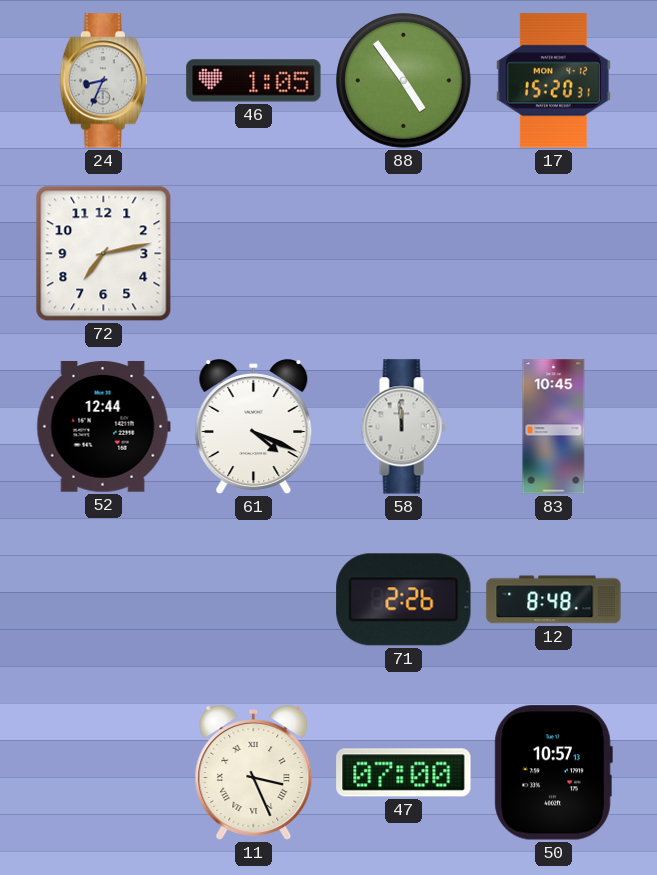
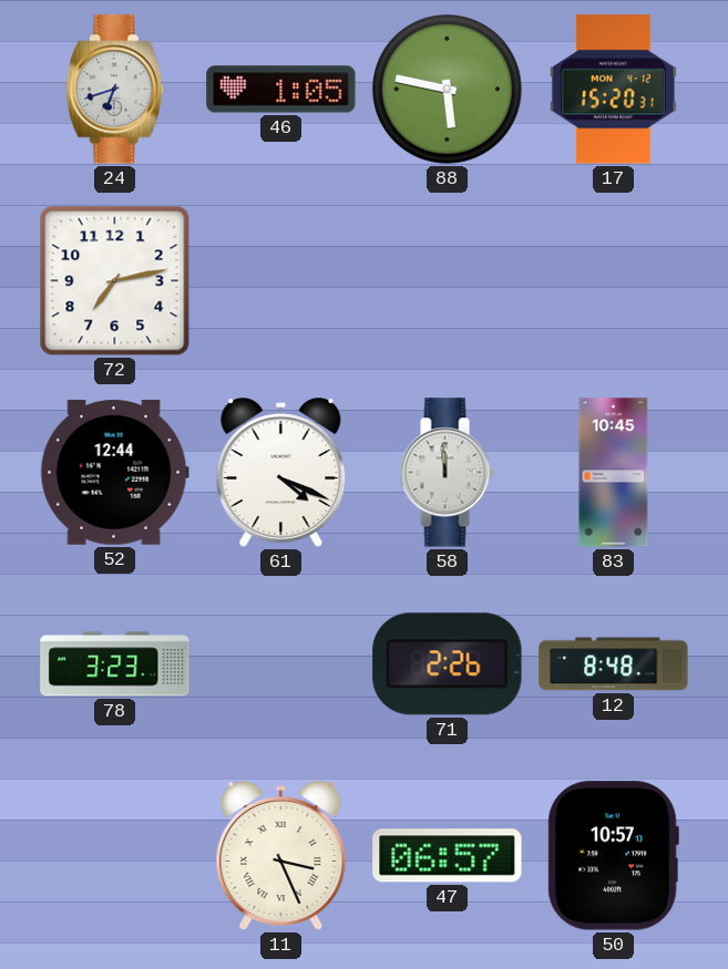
24: 8:34 -> 6:42 (114, 90)
88: 4:54 -> 5:47 (448, 90)
78: none -> 3:23 (115, 664)
47: 07:00 -> 06:57 (448, 856)
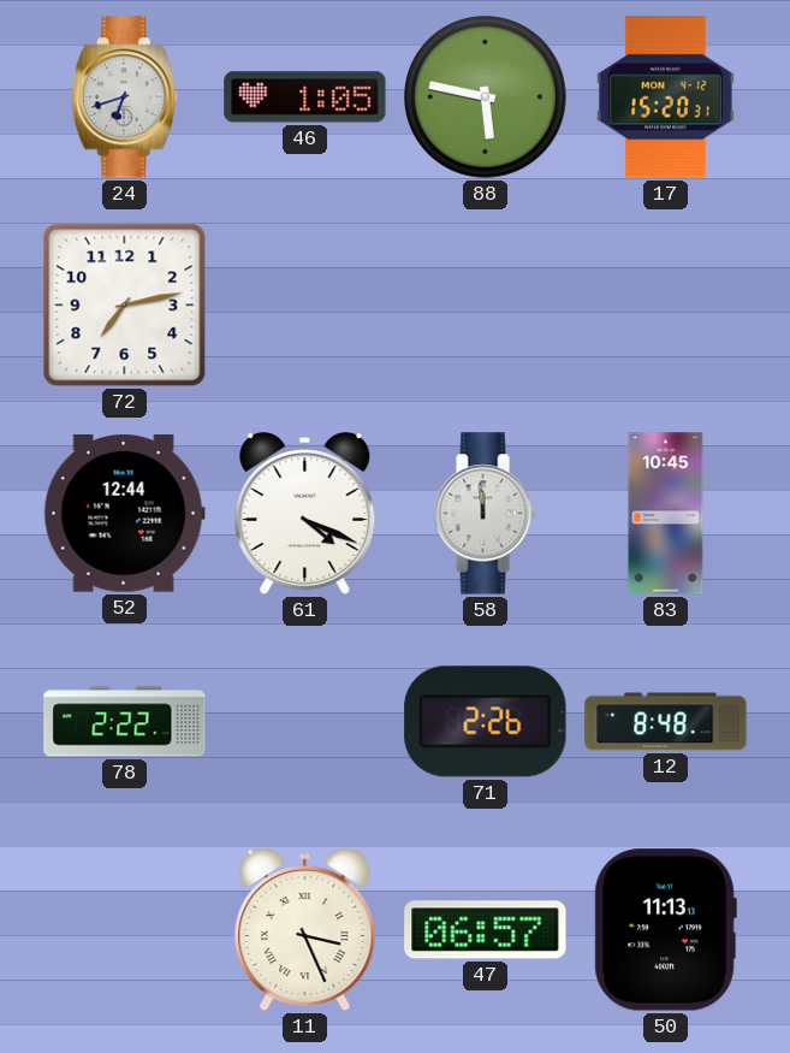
78: 3:23 -> 2:22 (125, 722)
50: 10:57 -> 11:13 (665, 930)
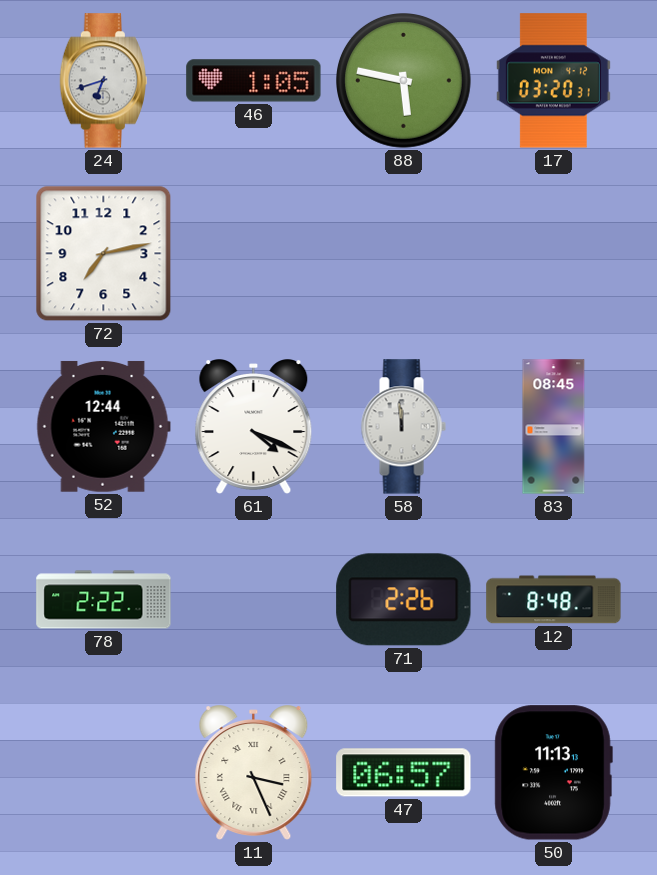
17: 15:20 -> 03:20 (553, 81)
83: 10:45 -> 08:45 (554, 427)
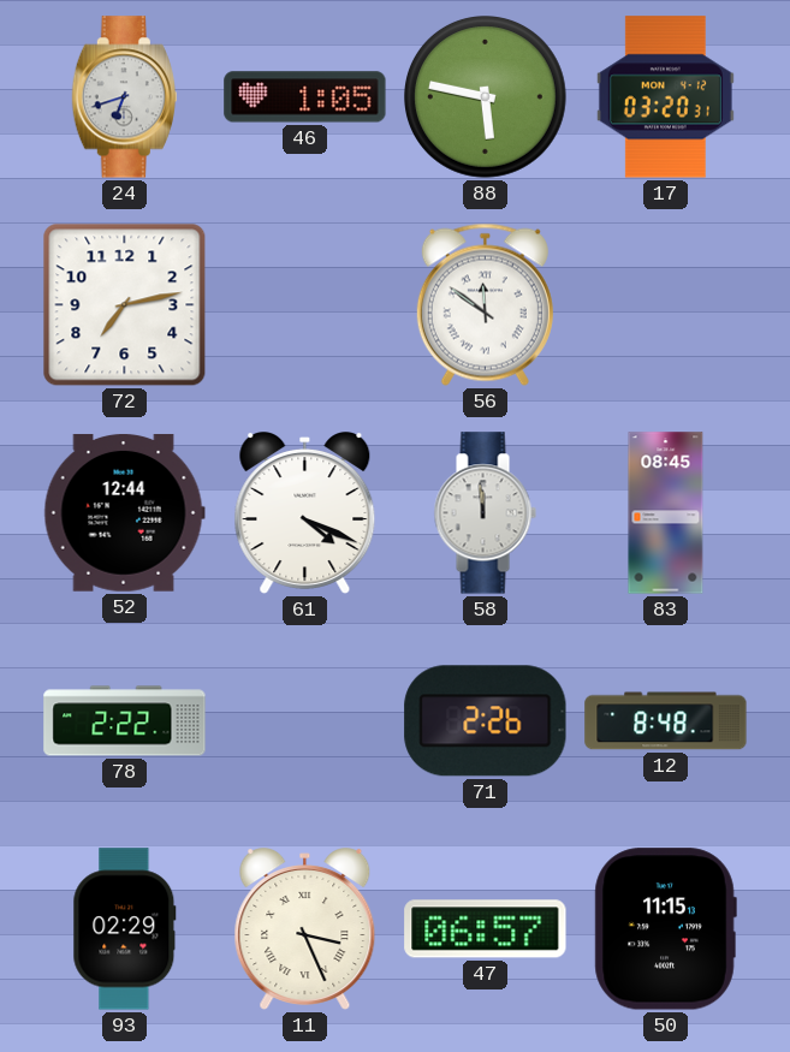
56: none -> 11:51 (485, 304)
93: none -> 02:29 (125, 929)
50: 11:13 -> 11:15 (665, 929)
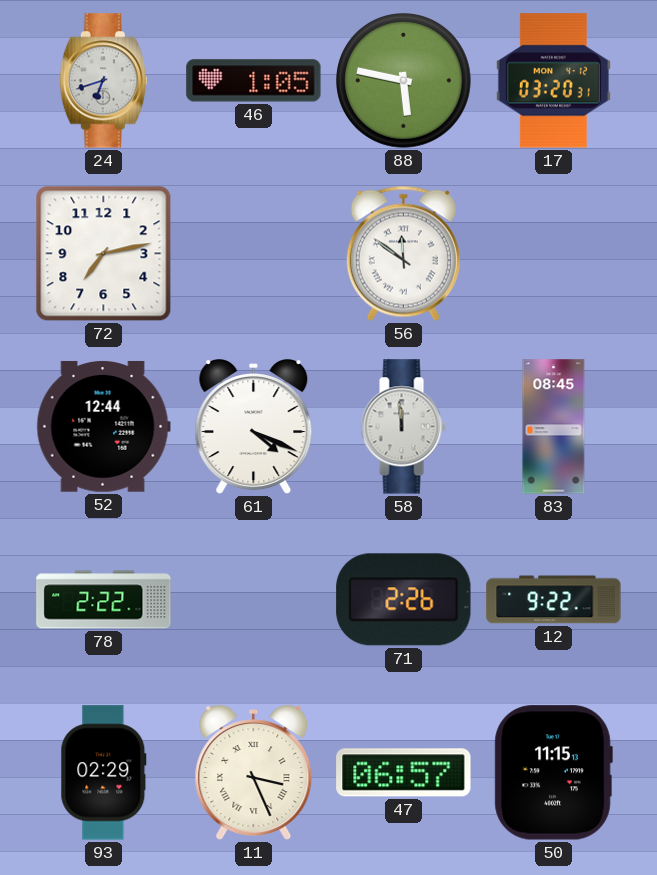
12: 8:48 -> 9:22 (554, 600)
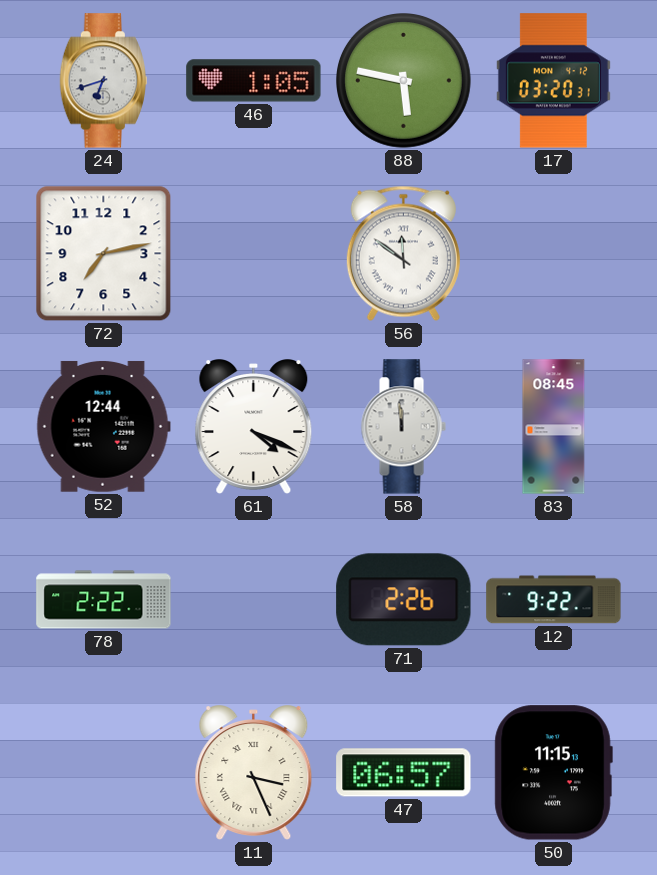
93: 02:29 -> none (104, 773)
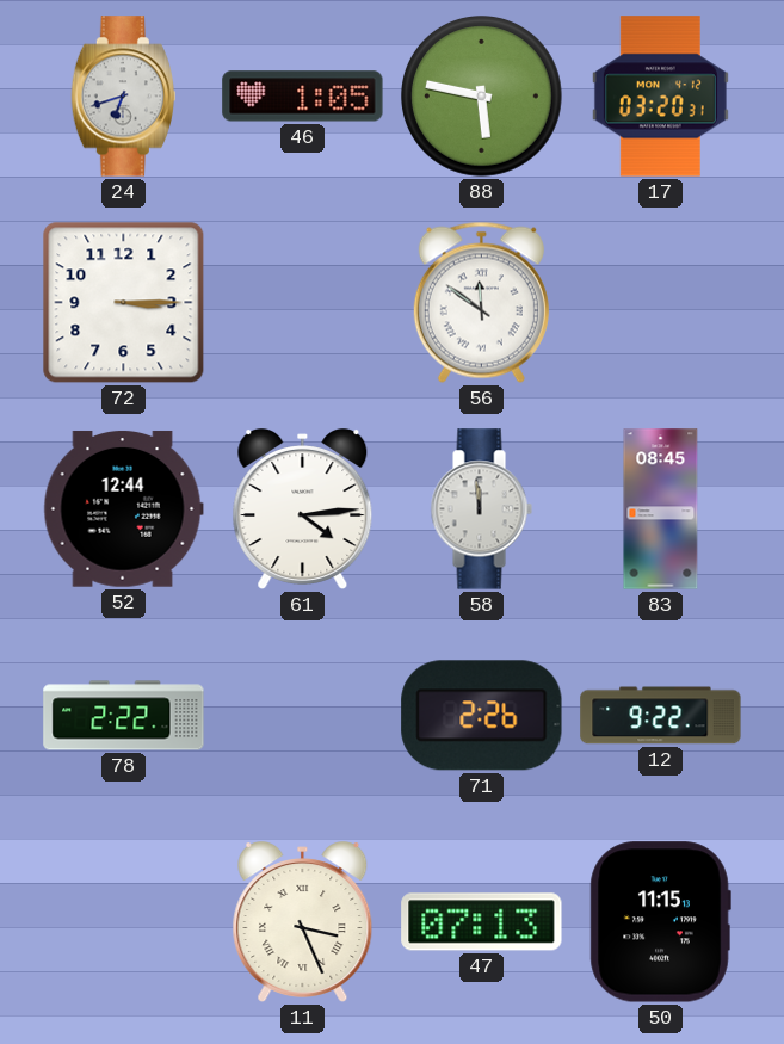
72: 7:13 -> 3:15 (124, 303)
61: 4:19 -> 4:14 (303, 509)
47: 06:57 -> 07:13 (482, 922)
